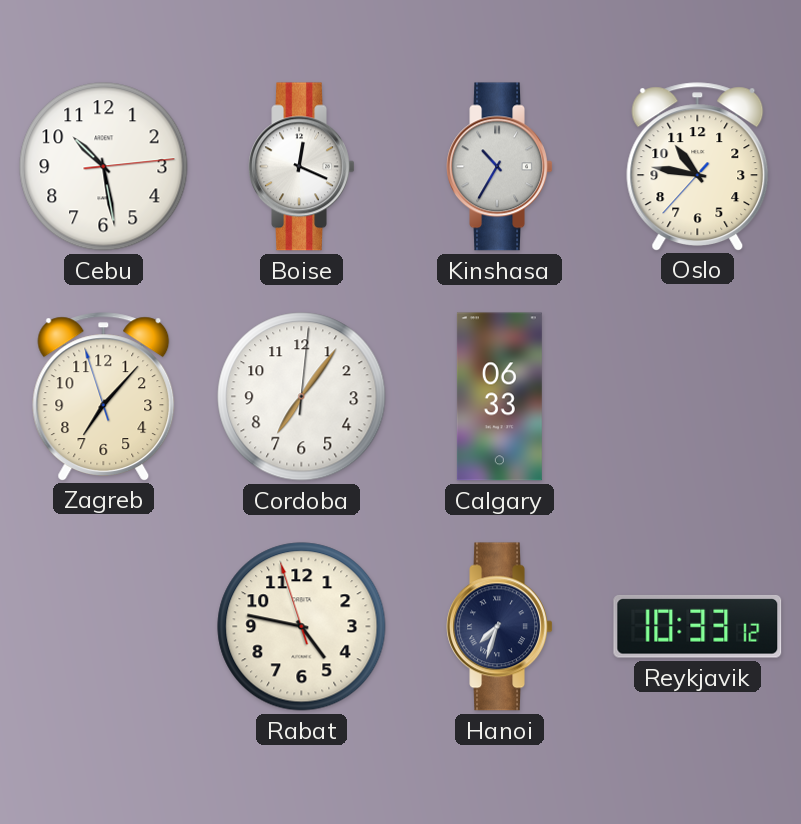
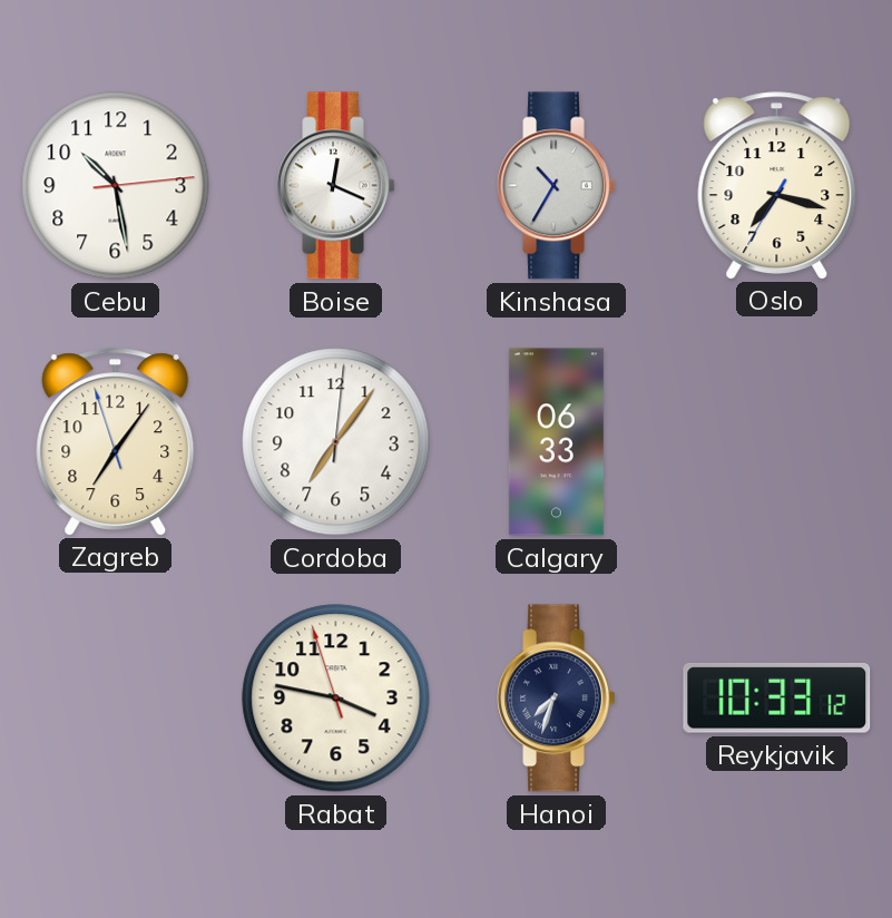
Oslo: 10:46 -> 7:17 (777, 185)
Zagreb: 7:06 -> 7:05 (116, 441)
Rabat: 4:46 -> 3:46 (336, 699)
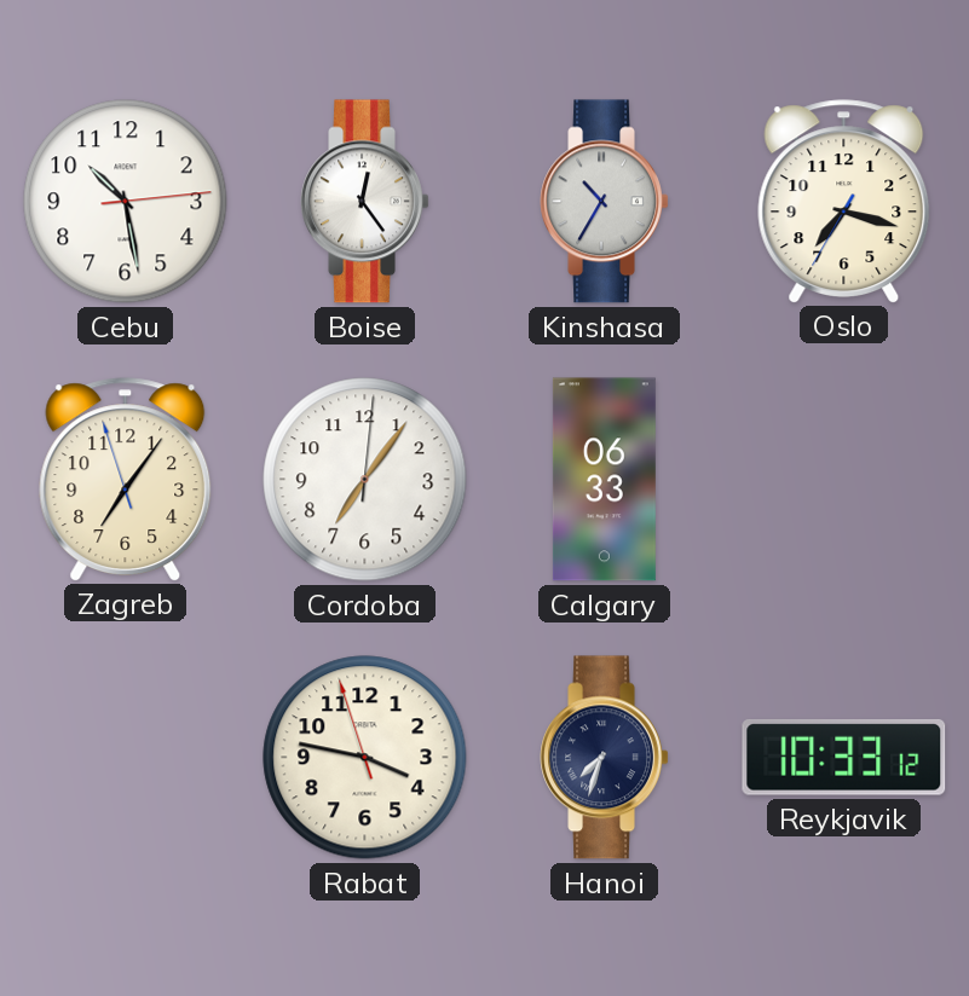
Boise: 12:19 -> 12:24 (365, 202)
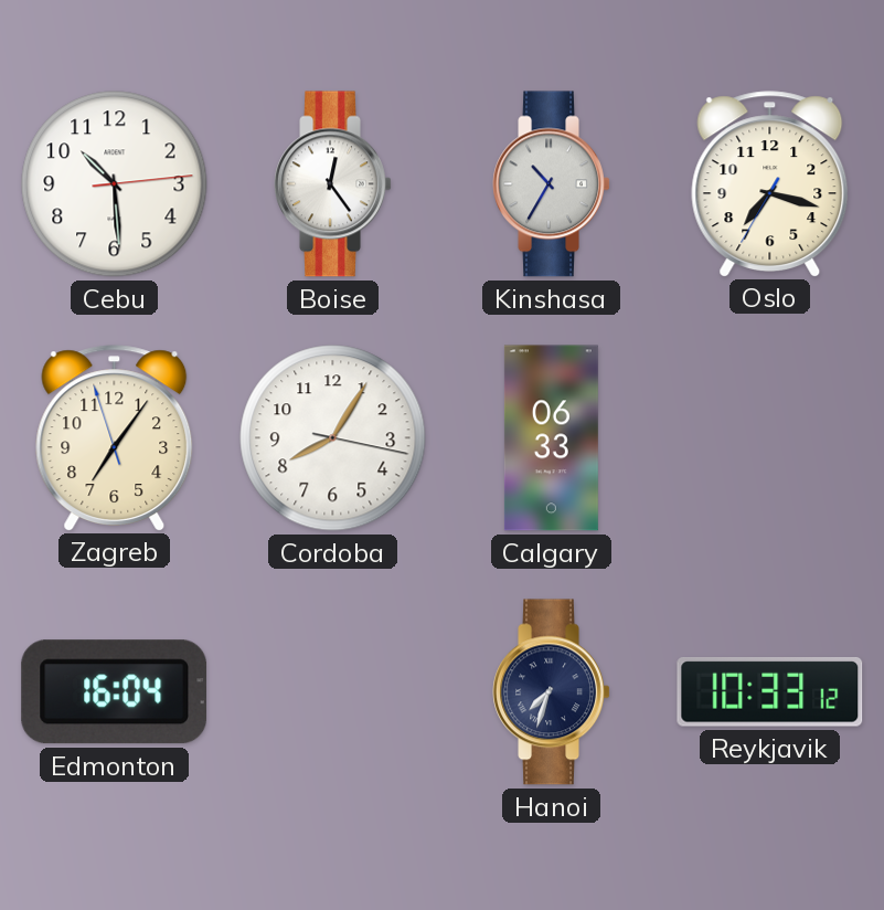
Cebu: 10:28 -> 10:29 (115, 184)
Cordoba: 7:06 -> 8:05 (333, 438)
Edmonton: none -> 16:04 (115, 692)
Rabat: 3:46 -> none (365, 758)
